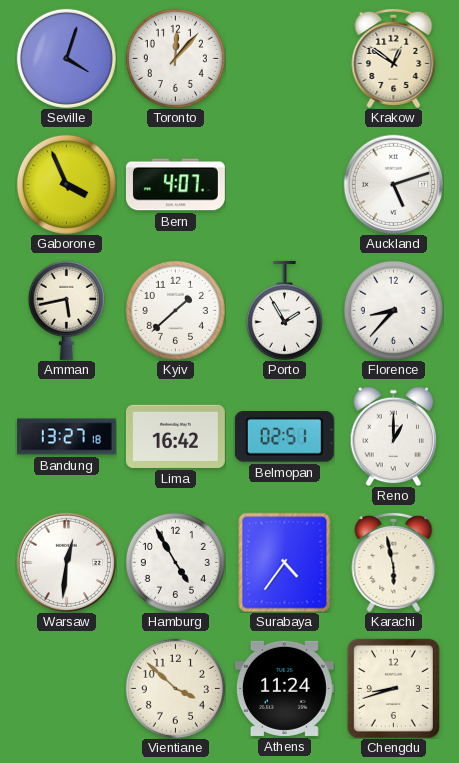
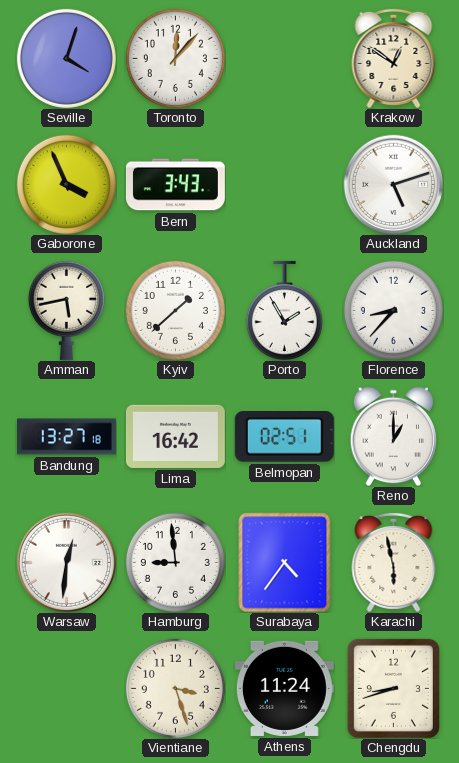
Bern: 4:07 -> 3:43 (175, 185)
Hamburg: 4:55 -> 8:59 (175, 562)
Vientiane: 3:52 -> 3:27 (175, 688)
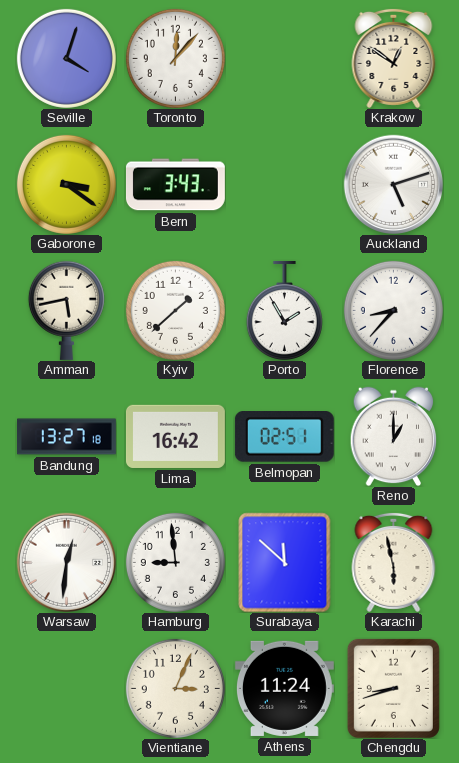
Gaborone: 3:56 -> 3:21 (66, 184)
Surabaya: 4:36 -> 11:52 (285, 562)
Vientiane: 3:27 -> 3:04 (175, 688)
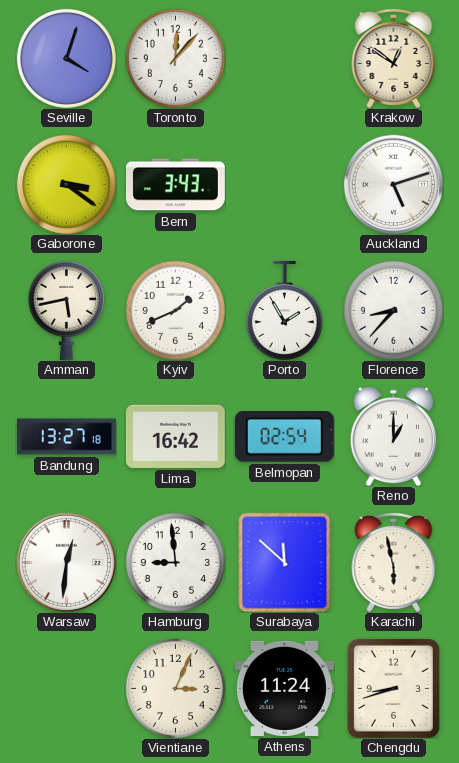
Kyiv: 1:38 -> 1:41 (175, 310)
Belmopan: 02:51 -> 02:54 (284, 437)
